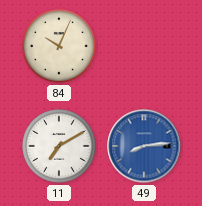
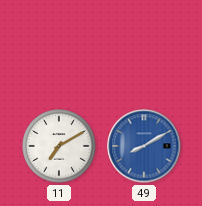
84: 10:04 -> none (59, 46)
49: 8:14 -> 8:10 (144, 146)
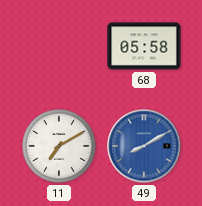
68: none -> 05:58 (144, 46)
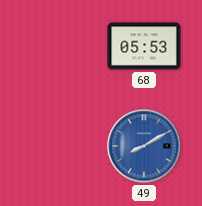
68: 05:58 -> 05:53 (144, 46)
11: 7:10 -> none (59, 146)
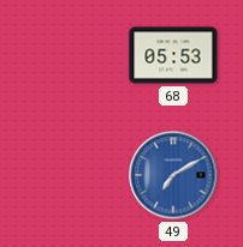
49: 8:10 -> 7:10 (173, 175)
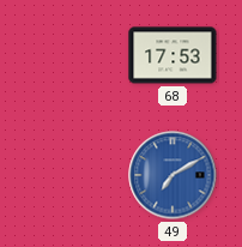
68: 05:53 -> 17:53 (173, 55)
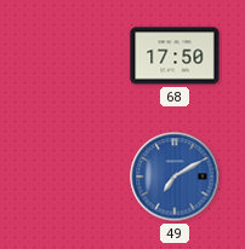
68: 17:53 -> 17:50 (175, 56)
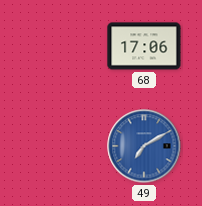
68: 17:50 -> 17:06 (144, 46)
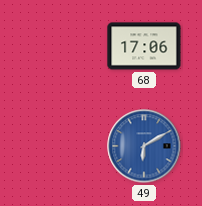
49: 7:10 -> 6:10 (144, 146)
